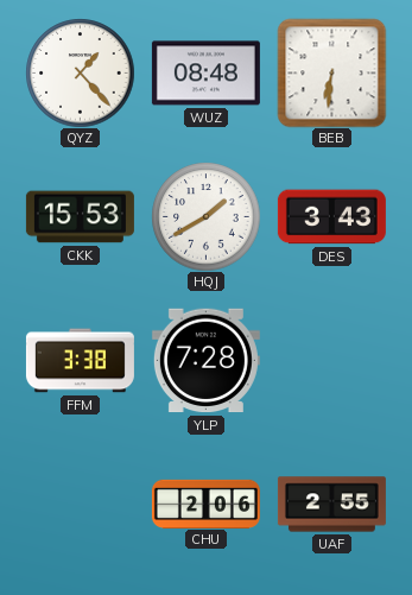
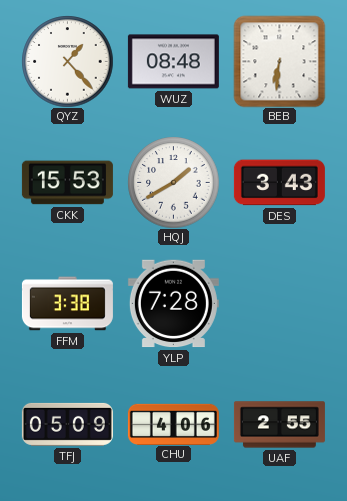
TFJ: none -> 05:09 (67, 424)
CHU: 2:06 -> 4:06 (173, 424)
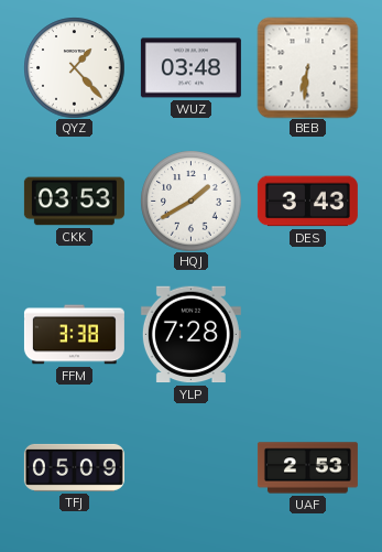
WUZ: 08:48 -> 03:48 (190, 68)
CKK: 15:53 -> 03:53 (74, 202)
CHU: 4:06 -> none (173, 424)
UAF: 2:55 -> 2:53 (307, 468)
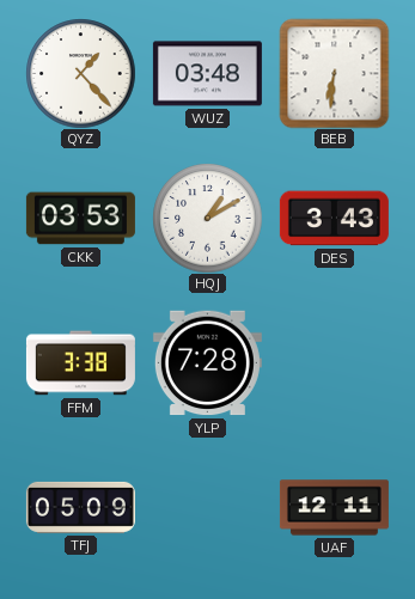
HQJ: 1:40 -> 1:10 (207, 218)
UAF: 2:53 -> 12:11 (334, 508)
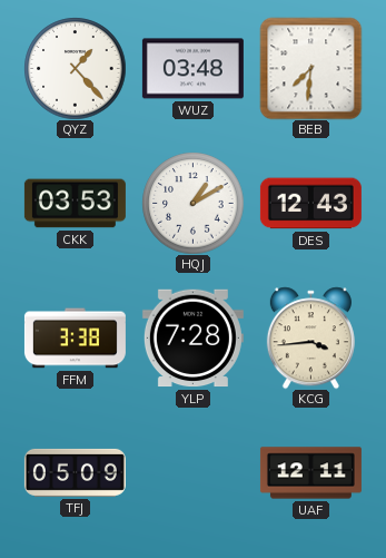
BEB: 6:31 -> 7:31 (310, 68)
DES: 3:43 -> 12:43 (310, 204)
KCG: none -> 3:44 (310, 337)
